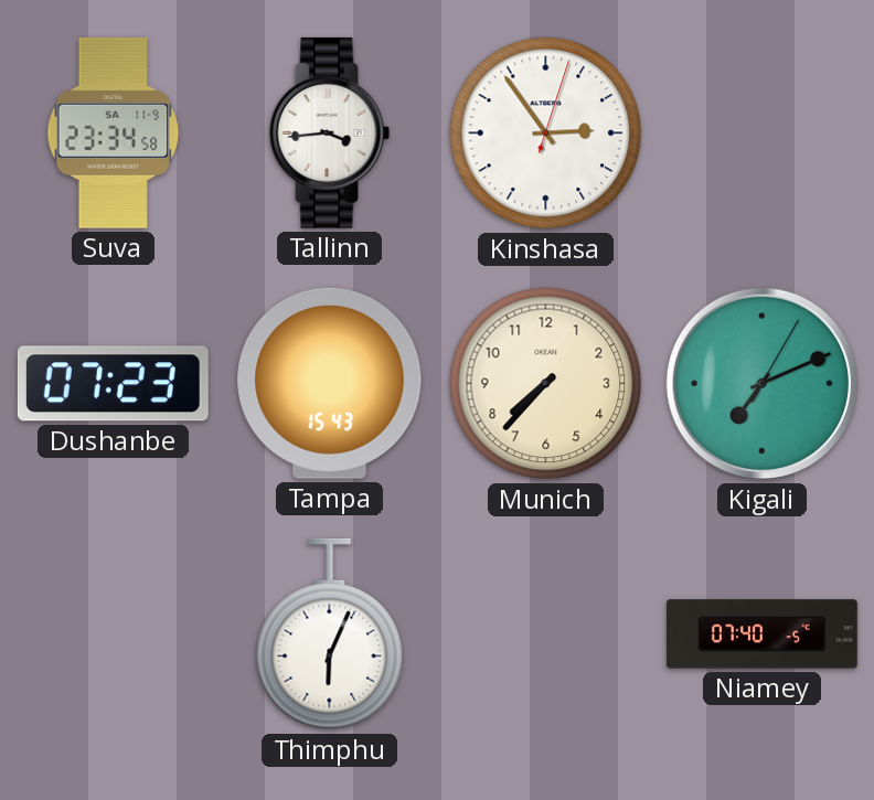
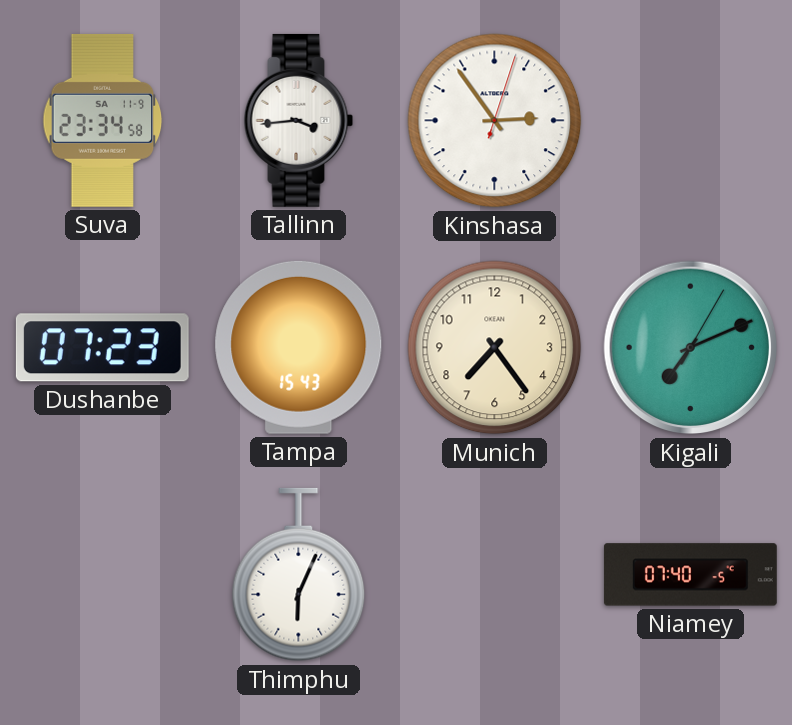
Munich: 7:37 -> 7:24 (495, 348)
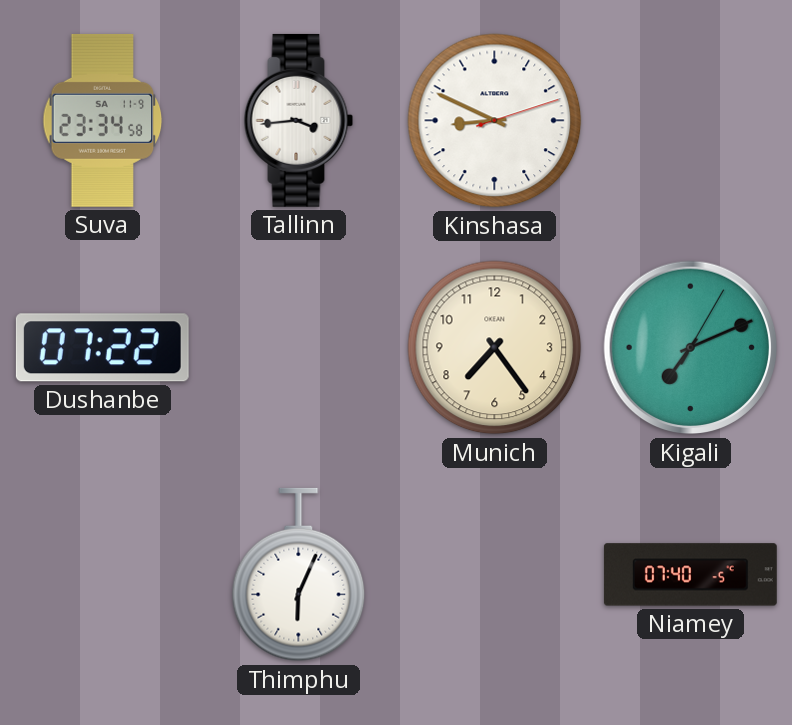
Kinshasa: 2:54 -> 8:49 (495, 121)
Dushanbe: 07:23 -> 07:22 (102, 348)
Tampa: 15:43 -> none (299, 347)
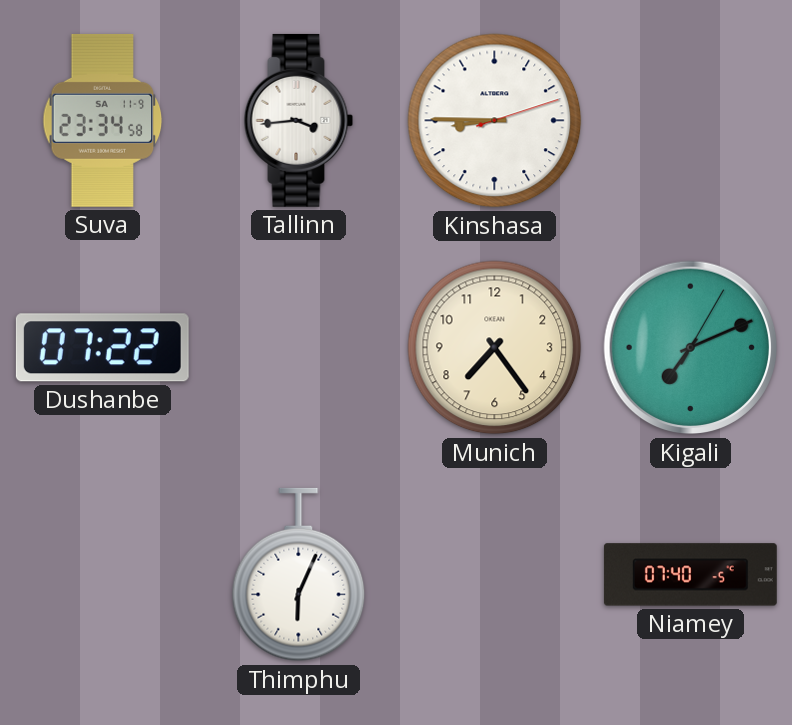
Kinshasa: 8:49 -> 8:45 (495, 121)
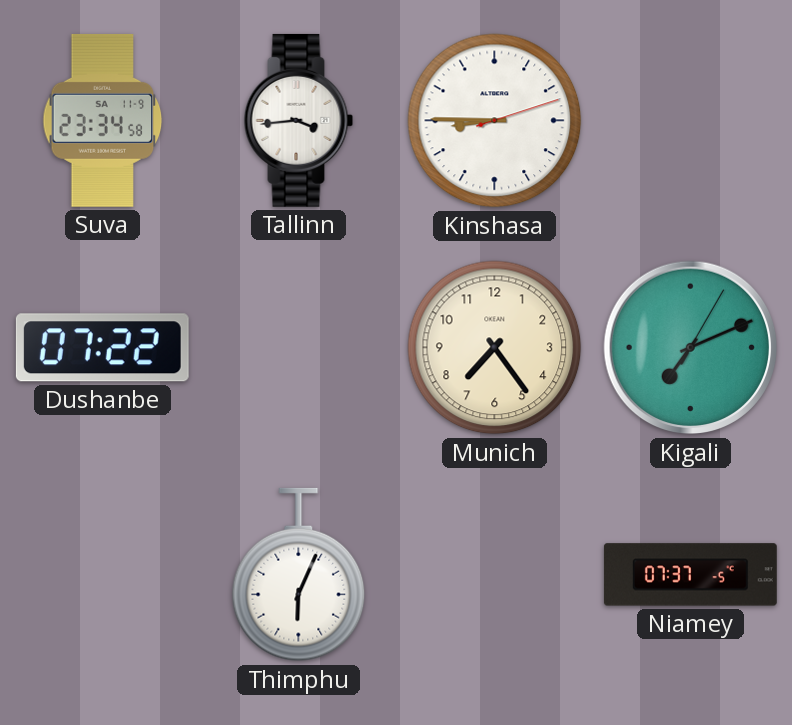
Niamey: 07:40 -> 07:37 (690, 575)
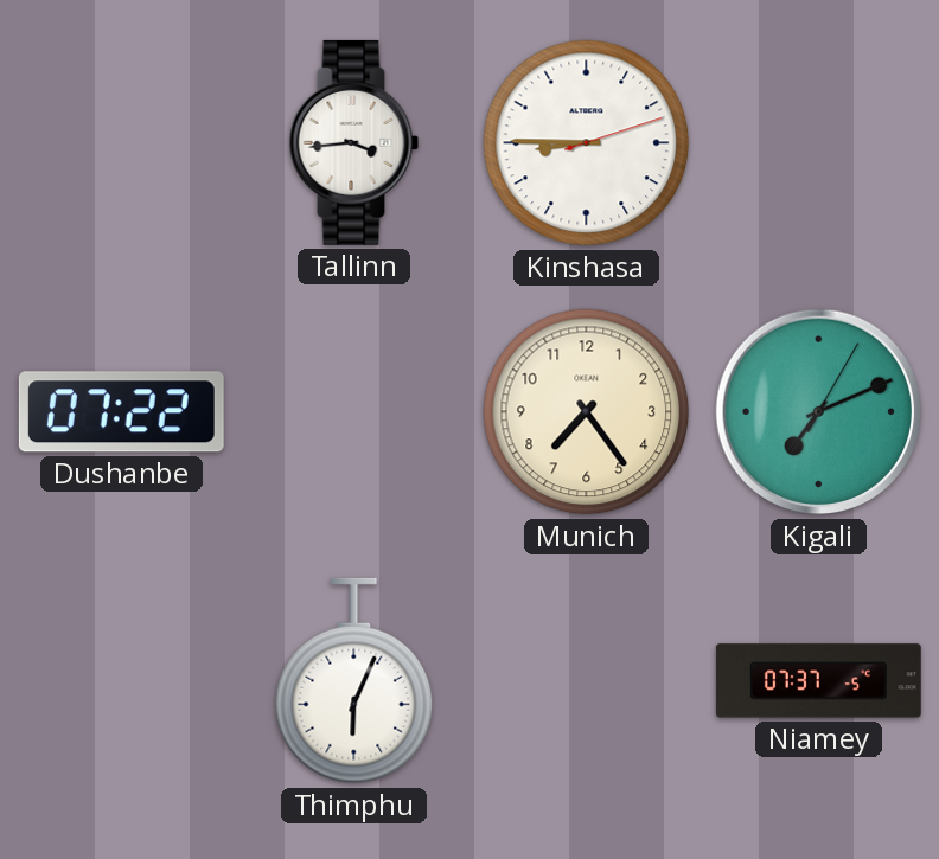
Suva: 23:34 -> none (103, 120)
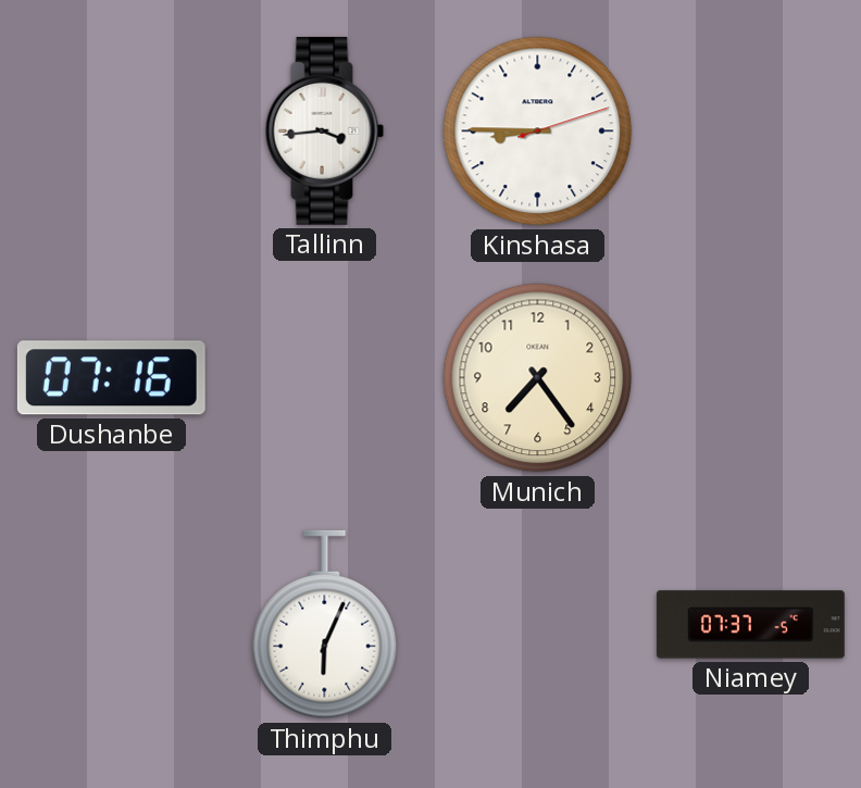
Dushanbe: 07:22 -> 07:16 (111, 378)
Kigali: 7:11 -> none (819, 412)
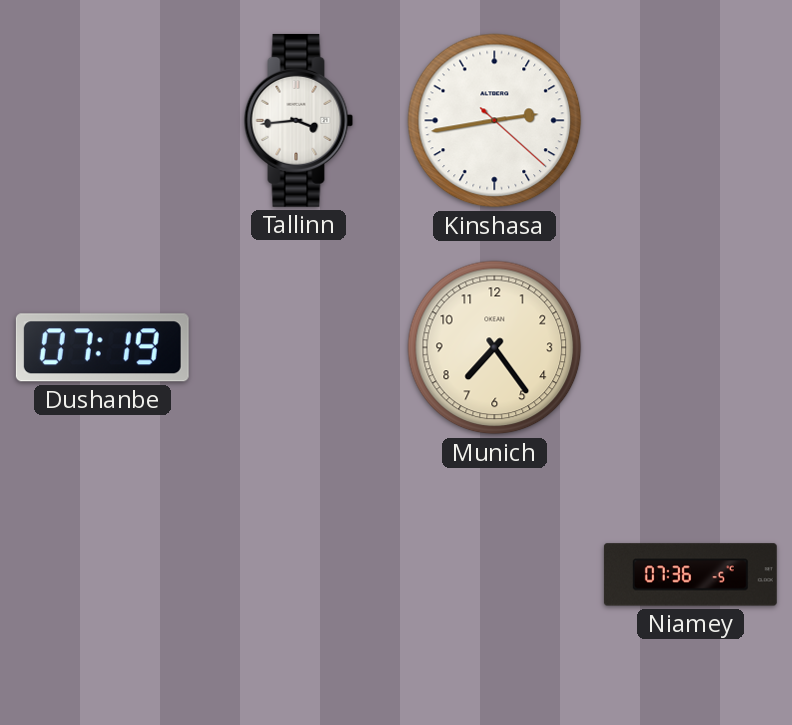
Kinshasa: 8:45 -> 2:43 (495, 121)
Dushanbe: 07:16 -> 07:19 (102, 348)
Thimphu: 6:04 -> none (325, 625)
Niamey: 07:37 -> 07:36 (690, 575)
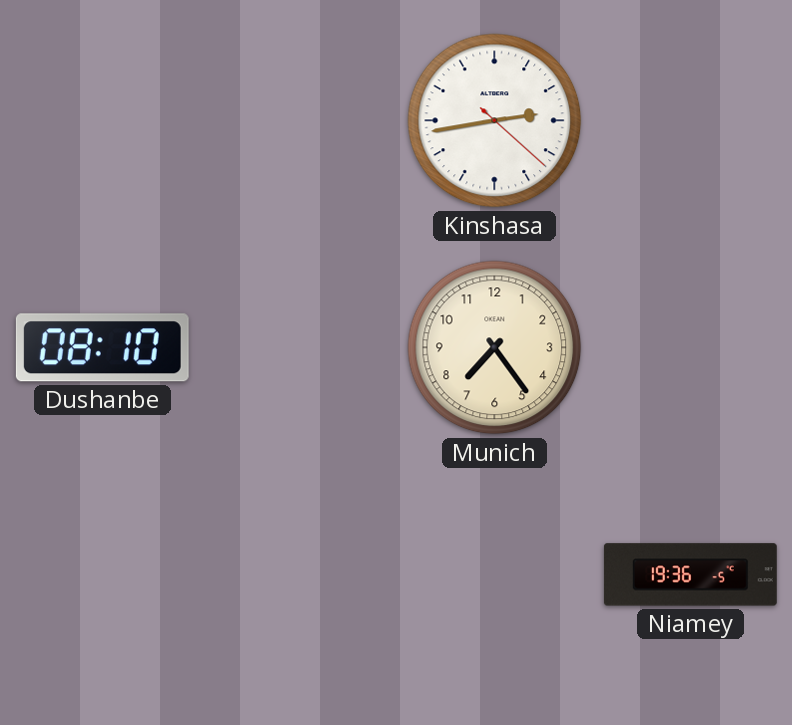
Tallinn: 3:44 -> none (299, 120)
Dushanbe: 07:19 -> 08:10 (102, 348)
Niamey: 07:36 -> 19:36 (690, 575)
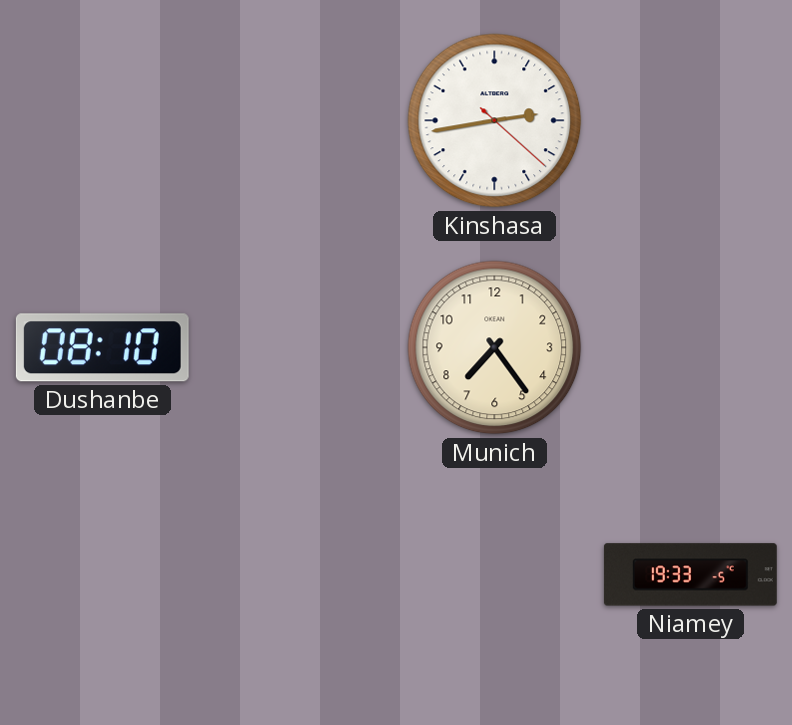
Niamey: 19:36 -> 19:33 (690, 575)
